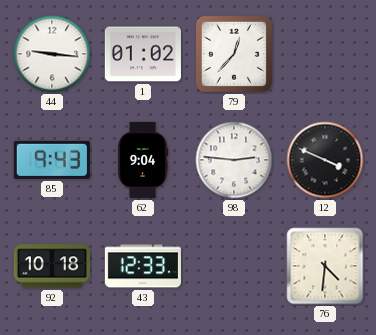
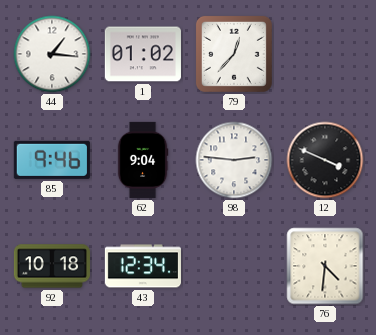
44: 9:16 -> 1:16 (52, 54)
85: 9:43 -> 9:46 (52, 160)
43: 12:33 -> 12:34 (143, 266)
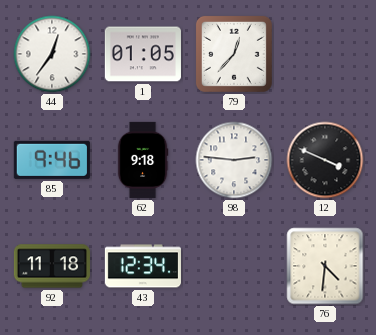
44: 1:16 -> 12:36 (52, 54)
1: 01:02 -> 01:05 (143, 54)
62: 9:04 -> 9:18 (143, 160)
92: 10:18 -> 11:18 (52, 266)
